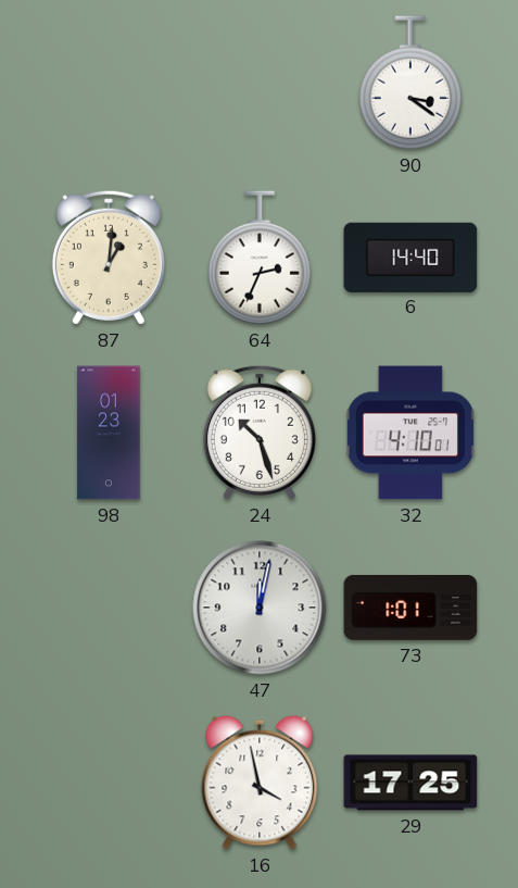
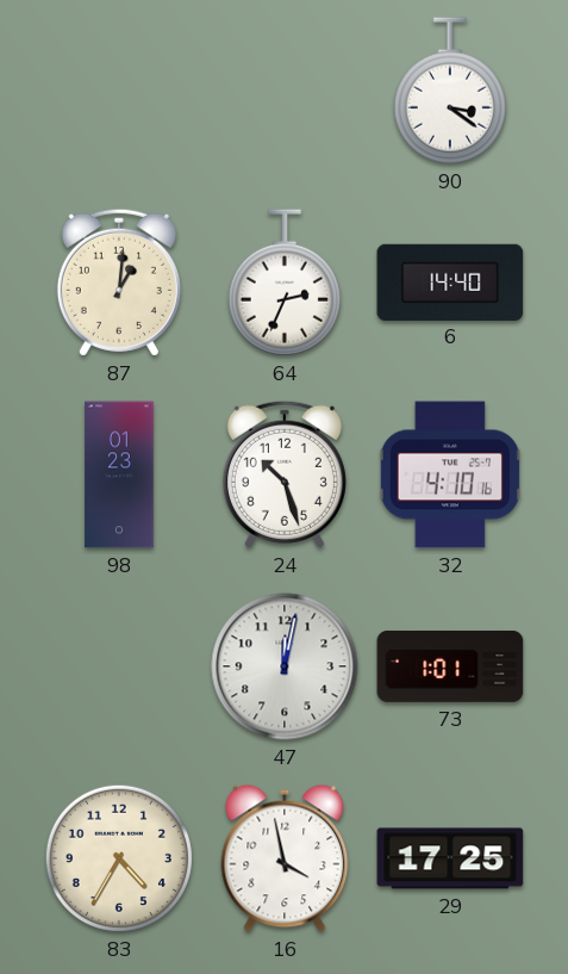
32: 4:10:01 -> 4:10:16 (450, 474)
83: none -> 4:35 (119, 858)
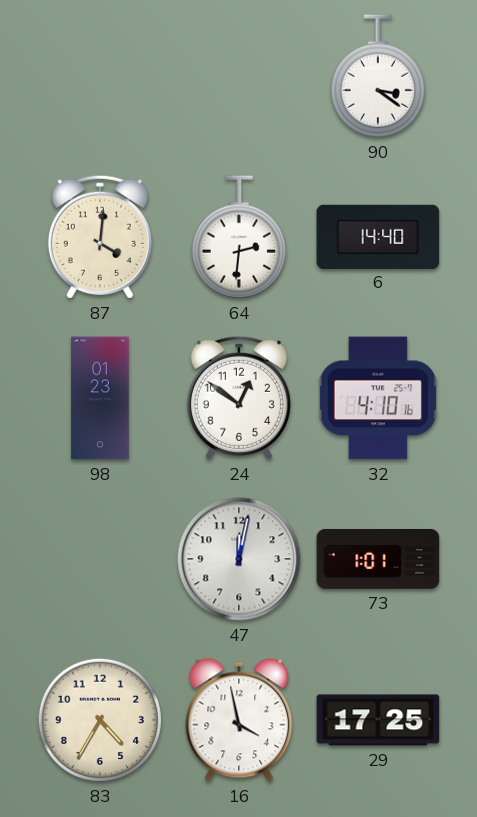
87: 1:01 -> 4:01 (100, 237)
64: 2:34 -> 2:31 (239, 237)
24: 10:27 -> 12:51 (239, 398)
